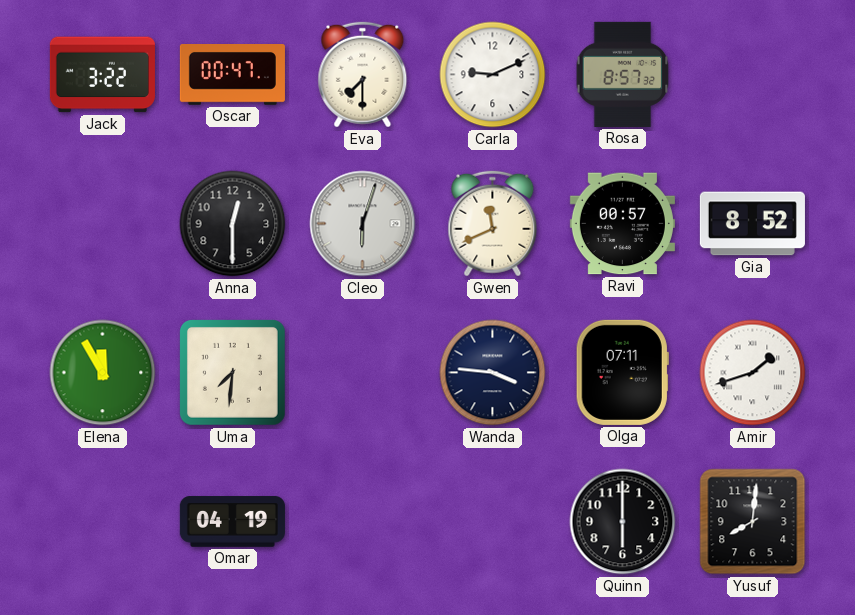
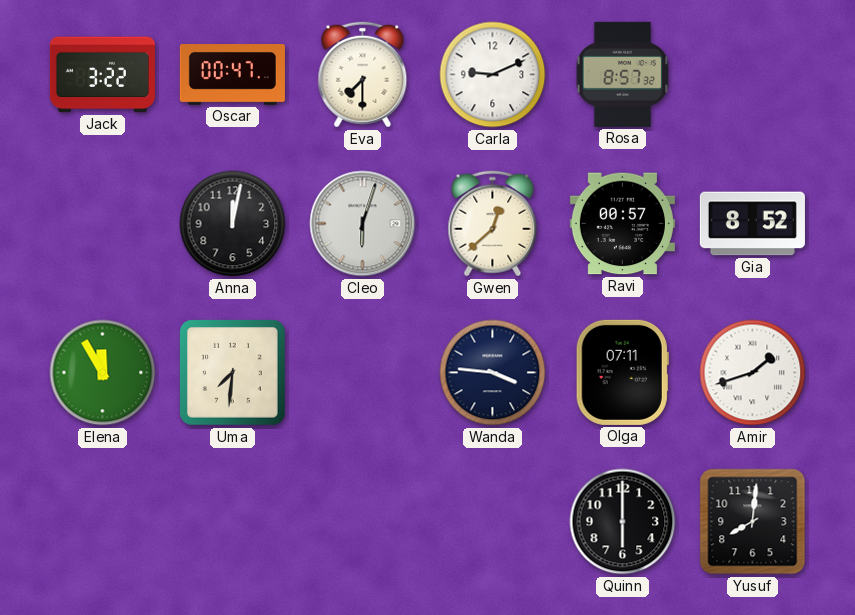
Anna: 12:30 -> 12:02 (233, 224)
Gwen: 11:41 -> 12:38 (493, 224)
Omar: 04:19 -> none (232, 522)
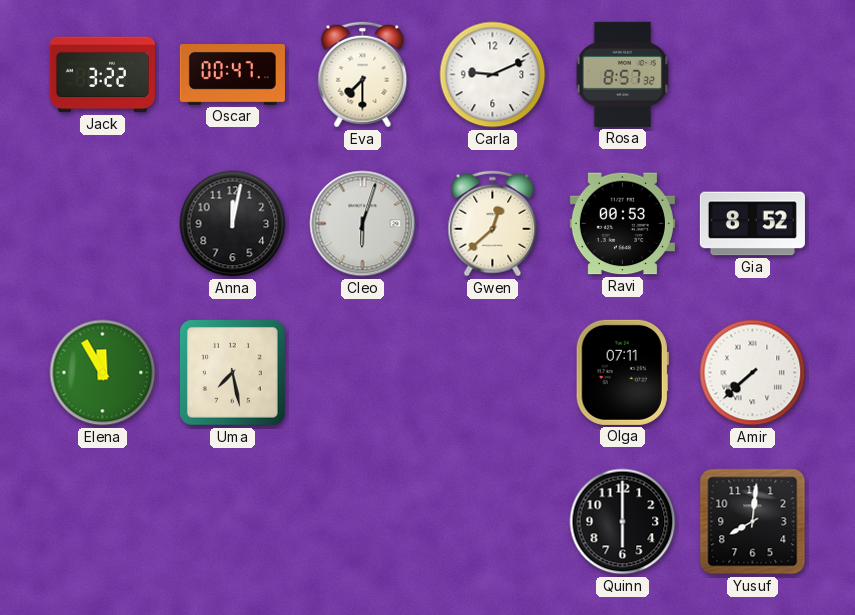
Ravi: 00:57 -> 00:53 (622, 224)
Uma: 7:31 -> 7:28 (233, 373)
Wanda: 3:46 -> none (493, 373)
Amir: 1:42 -> 7:38 (753, 373)
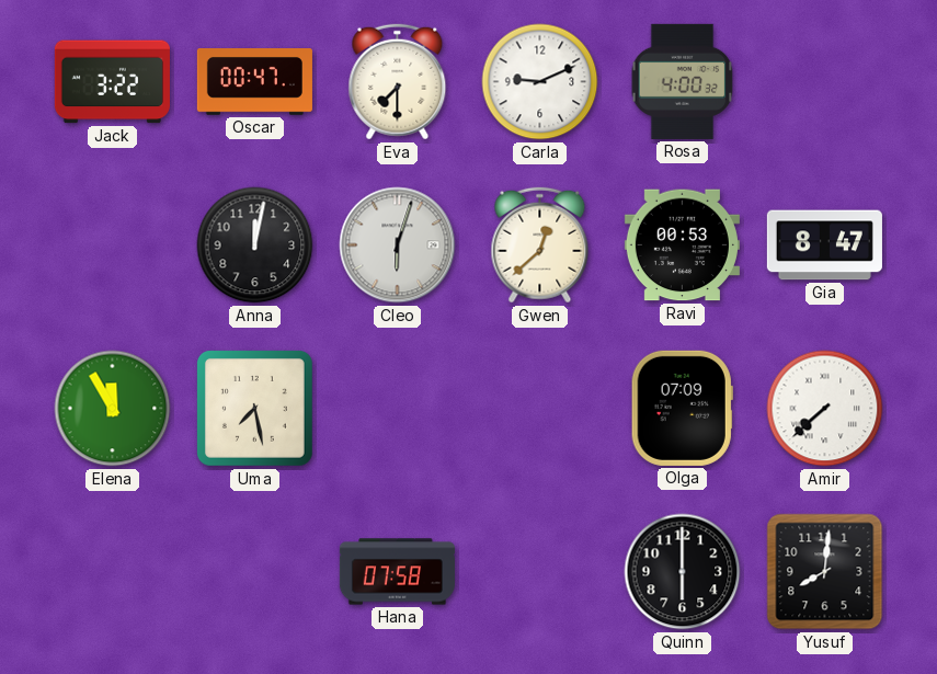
Rosa: 8:57 -> 4:00 (683, 81)
Gia: 8:52 -> 8:47 (824, 245)
Olga: 07:11 -> 07:09 (682, 408)
Hana: none -> 07:58 (397, 572)
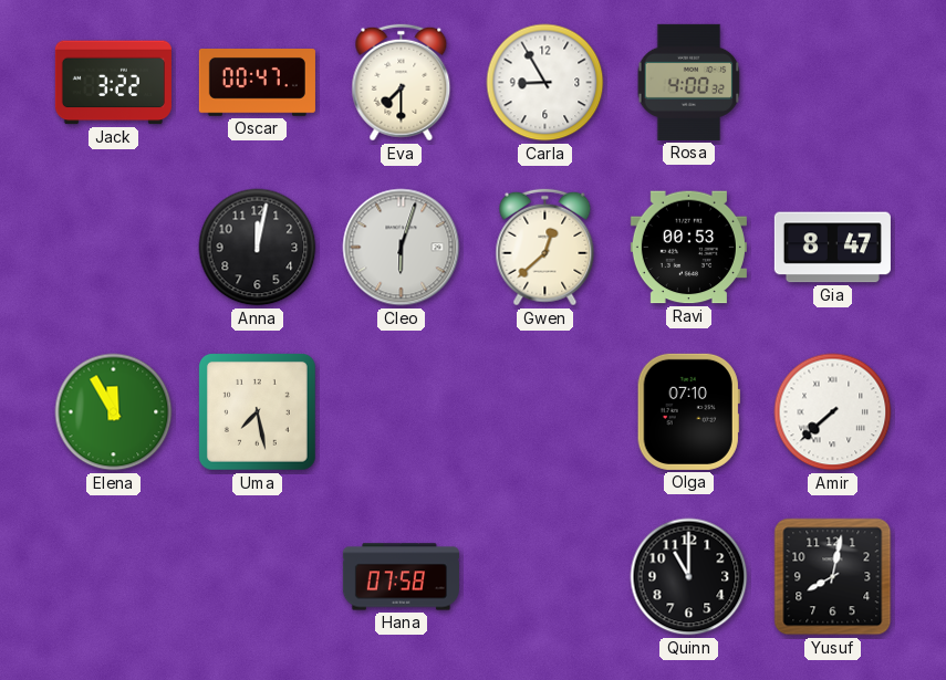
Carla: 9:11 -> 8:55 (545, 83)
Olga: 07:09 -> 07:10 (688, 411)
Quinn: 6:00 -> 11:00 (689, 577)
Yusuf: 8:01 -> 8:02 (833, 577)
